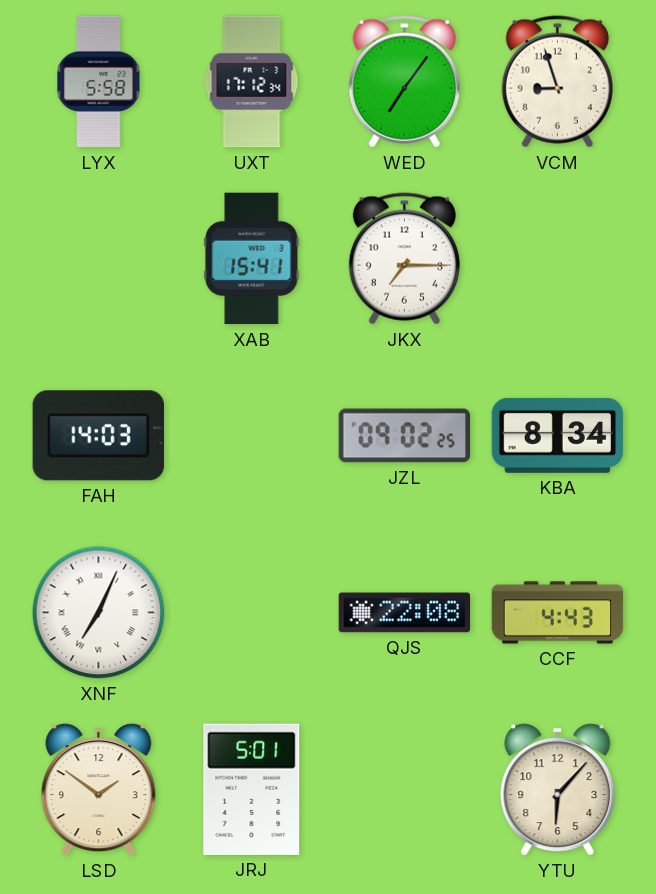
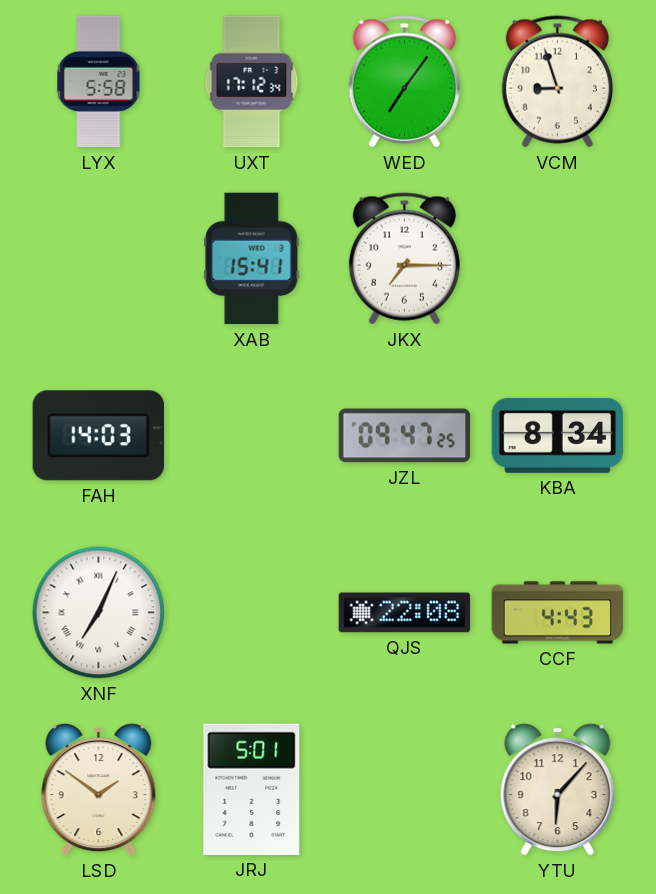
JZL: 09:02 -> 09:47 (405, 436)
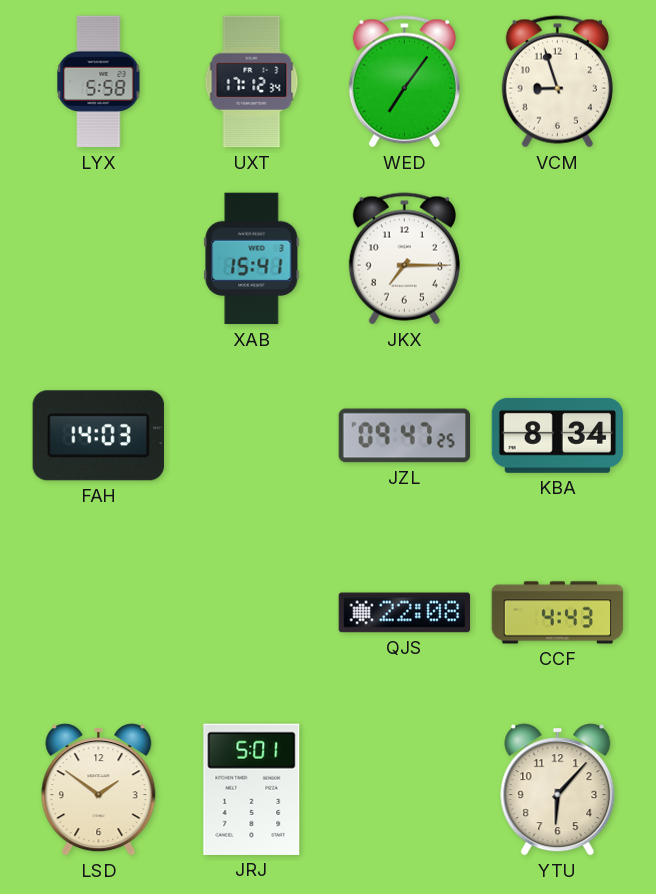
XNF: 7:04 -> none (99, 613)
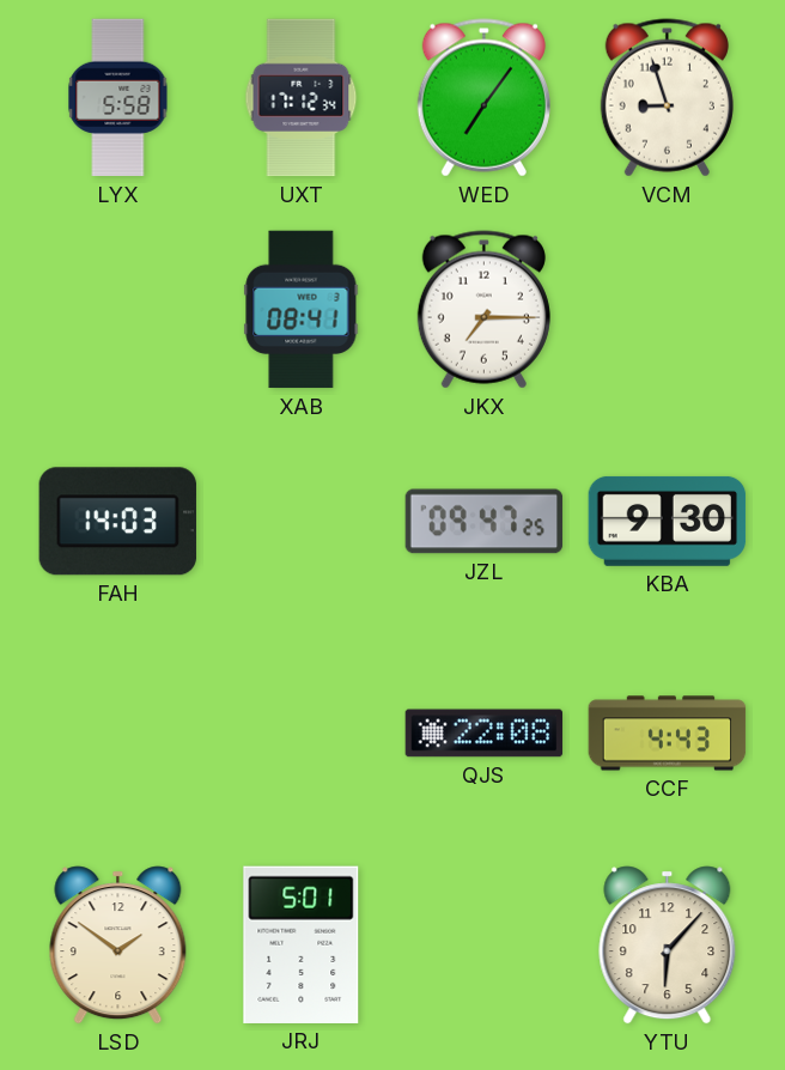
XAB: 15:41 -> 08:41 (302, 310)
KBA: 8:34 -> 9:30 (668, 521)
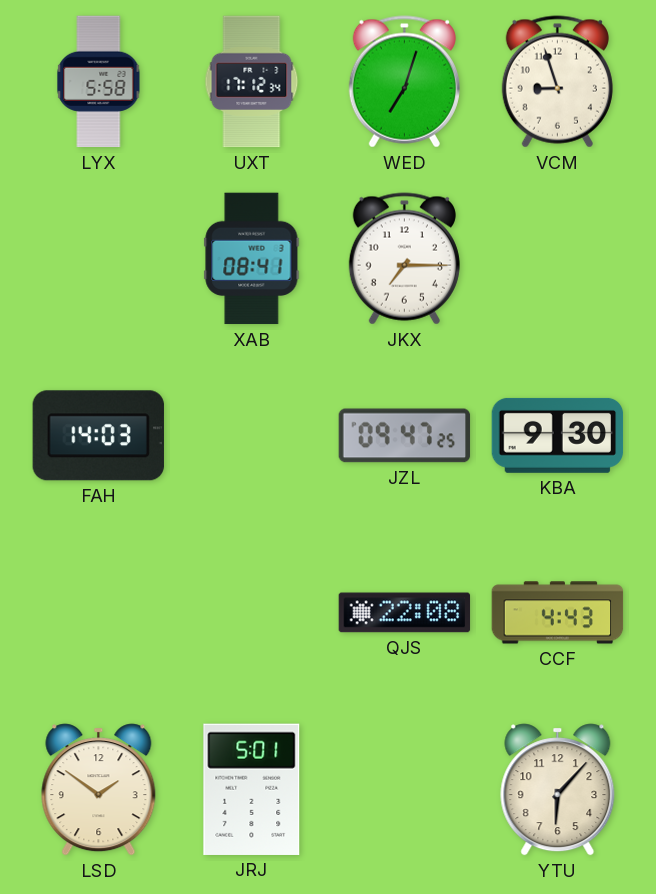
WED: 7:06 -> 7:03 (404, 82)
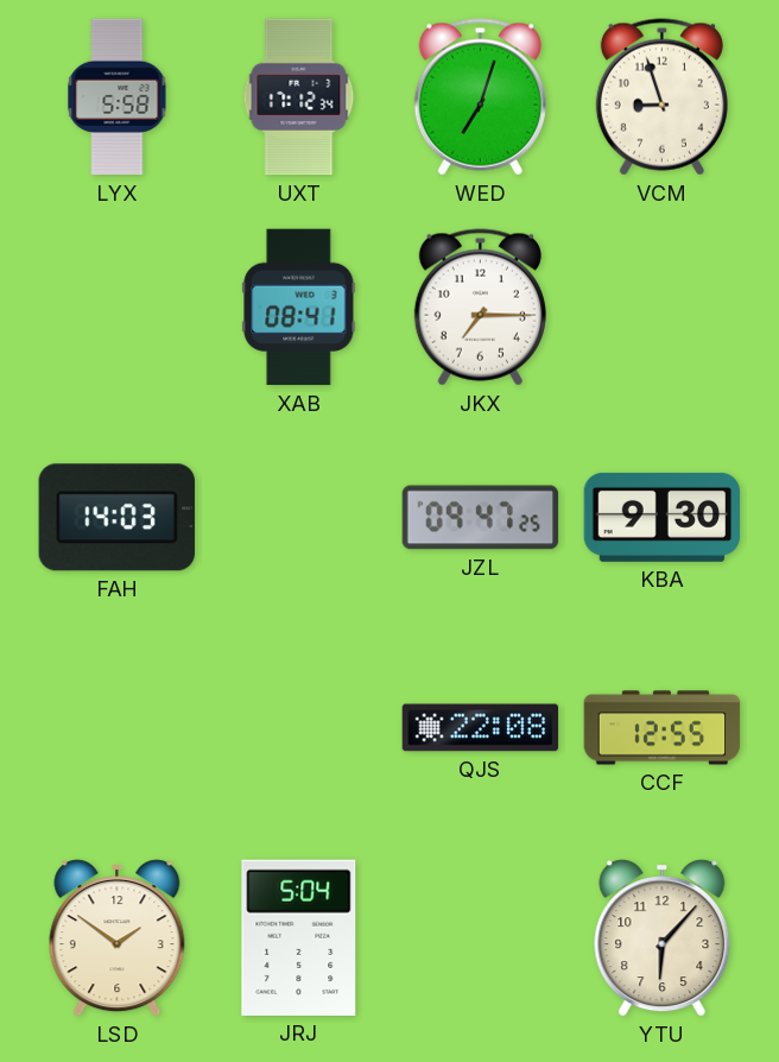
CCF: 4:43 -> 12:55 (663, 728)
JRJ: 5:01 -> 5:04 (299, 937)
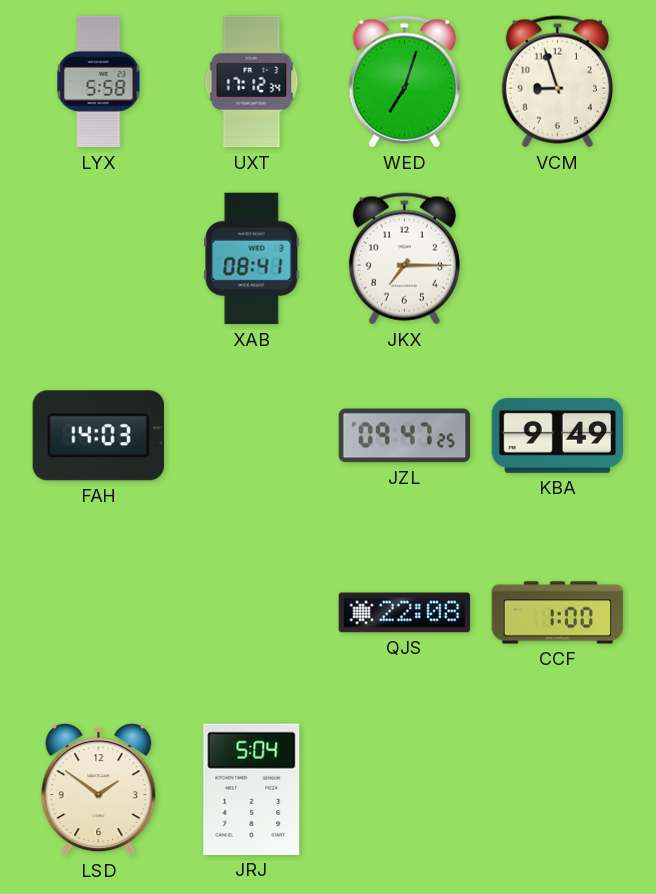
KBA: 9:30 -> 9:49 (558, 435)
CCF: 12:55 -> 1:00 (558, 613)
YTU: 6:07 -> none (663, 938)
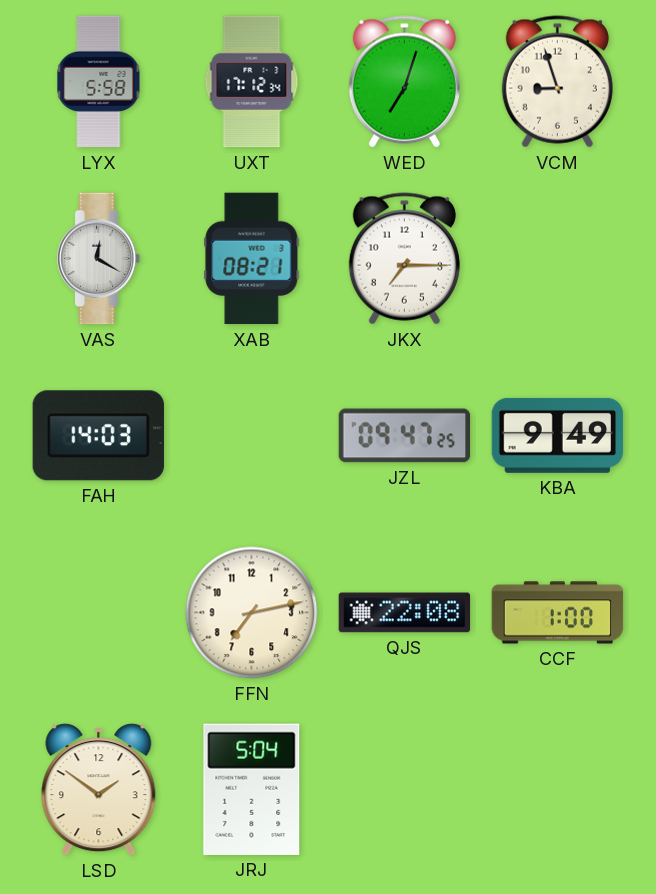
VAS: none -> 12:20 (99, 259)
XAB: 08:41 -> 08:21 (252, 259)
FFN: none -> 7:13 (252, 613)
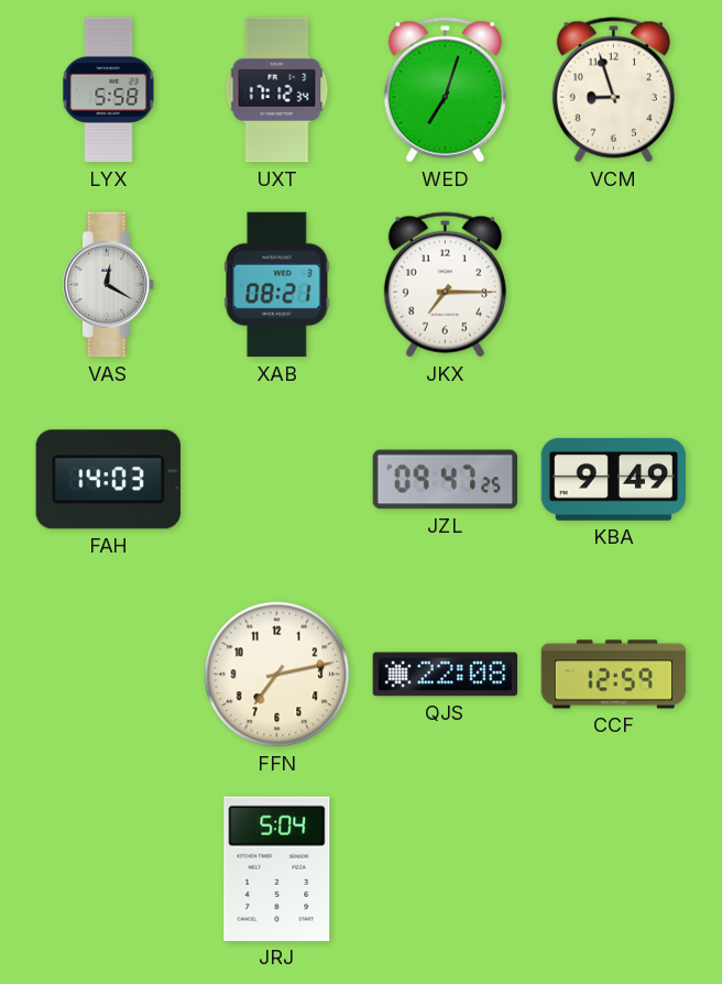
CCF: 1:00 -> 12:59 (614, 675)
LSD: 1:51 -> none (99, 790)
